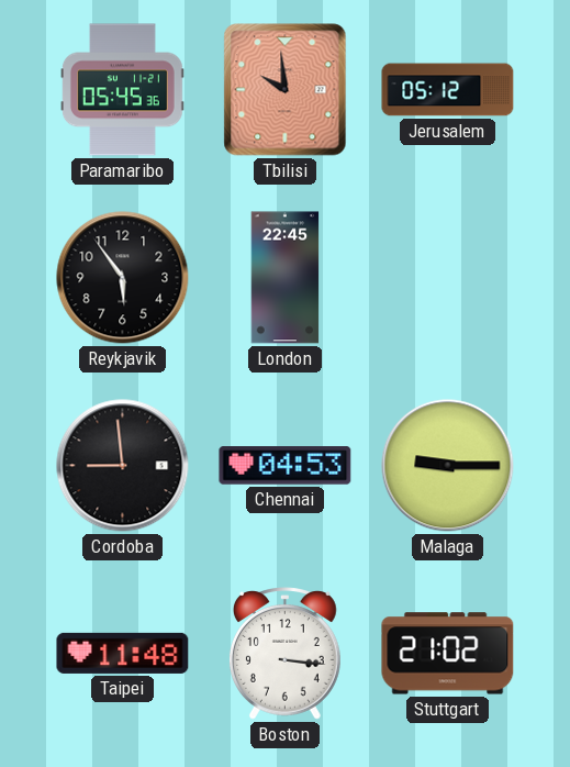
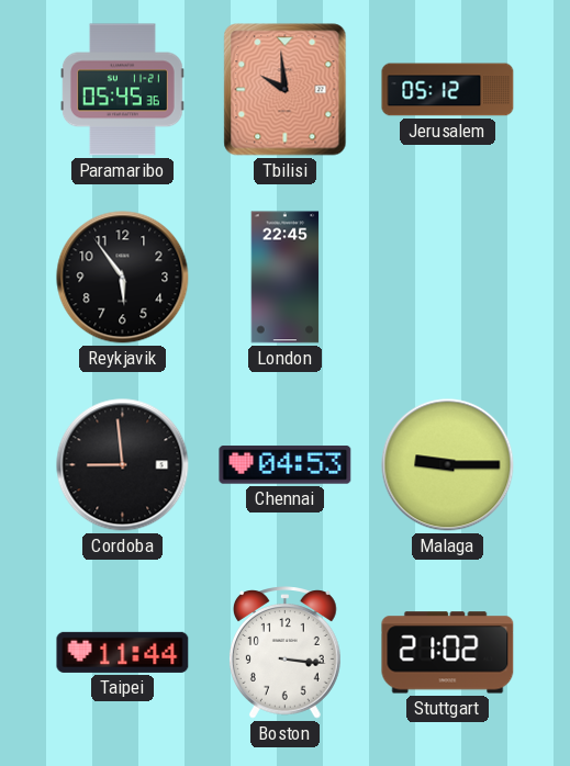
Taipei: 11:48 -> 11:44 (123, 652)
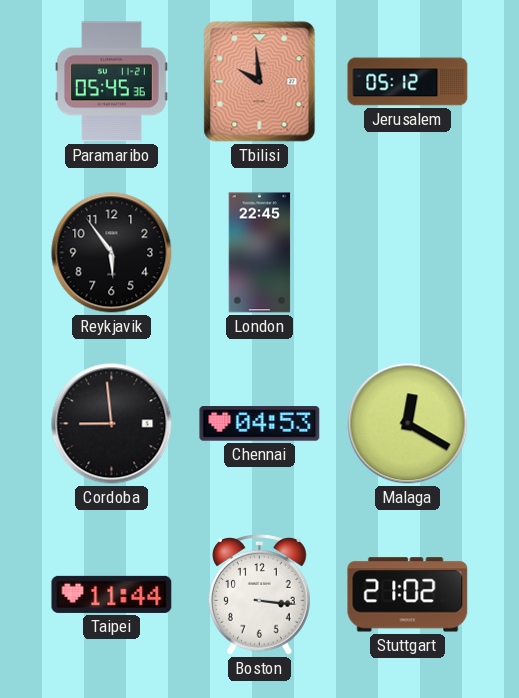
Malaga: 9:15 -> 12:20 (408, 424)
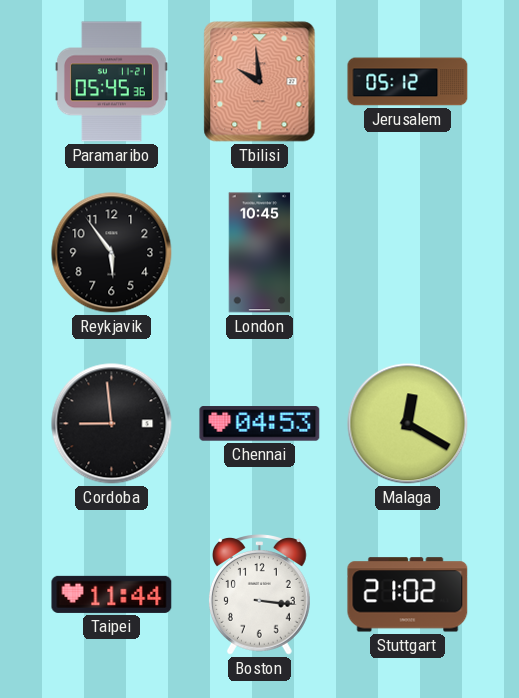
London: 22:45 -> 10:45 (260, 253)
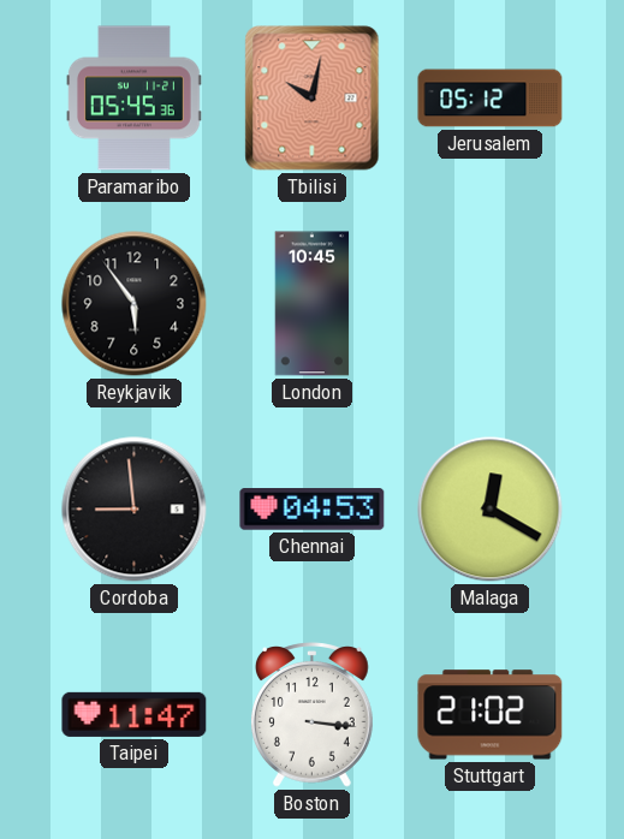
Tbilisi: 9:59 -> 10:02 (313, 99)
Taipei: 11:44 -> 11:47 (135, 714)
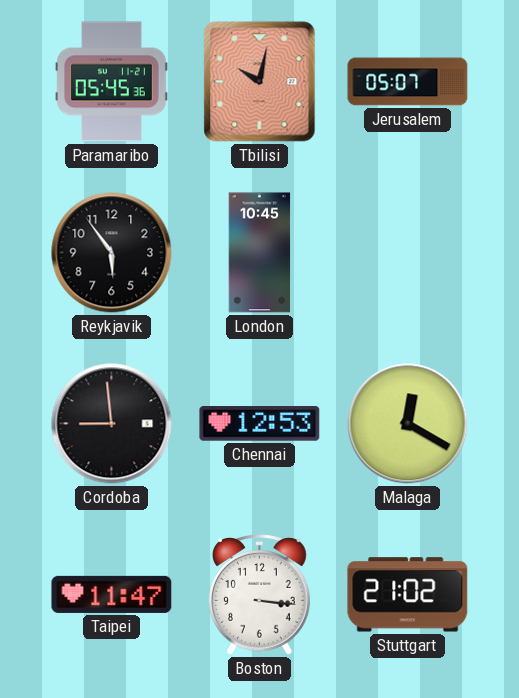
Jerusalem: 05:12 -> 05:07 (408, 82)
Chennai: 04:53 -> 12:53 (260, 424)
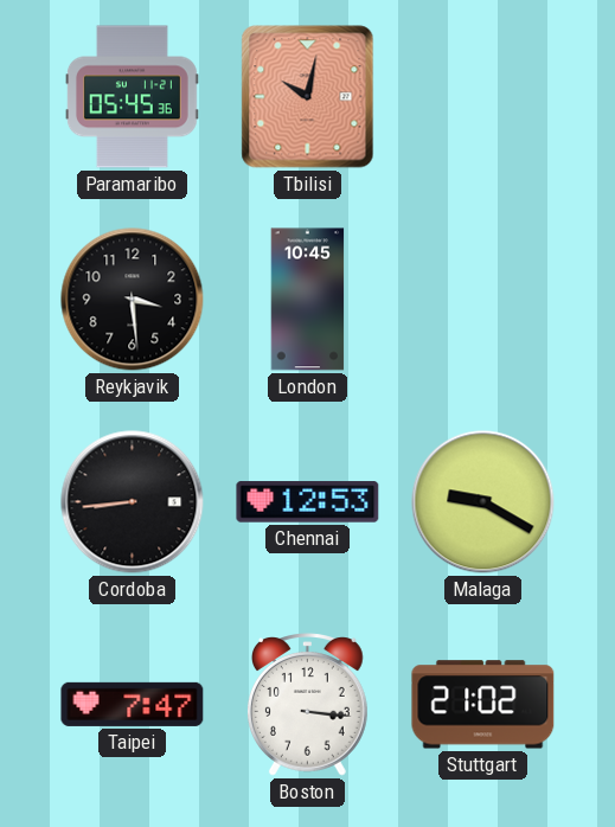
Jerusalem: 05:07 -> none (408, 82)
Reykjavik: 5:54 -> 3:29 (133, 300)
Cordoba: 8:59 -> 8:44 (133, 502)
Malaga: 12:20 -> 9:20 (483, 502)
Taipei: 11:47 -> 7:47 (133, 704)
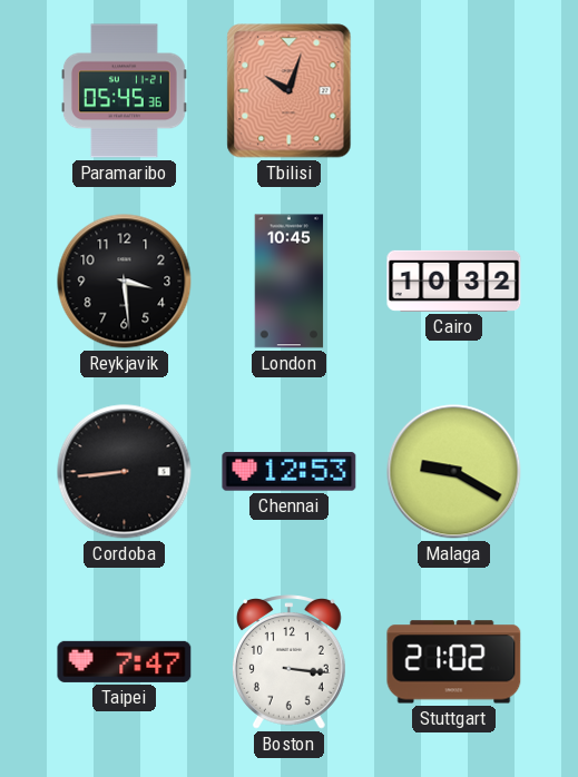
Tbilisi: 10:02 -> 10:03 (290, 91)
Cairo: none -> 10:32 (454, 281)
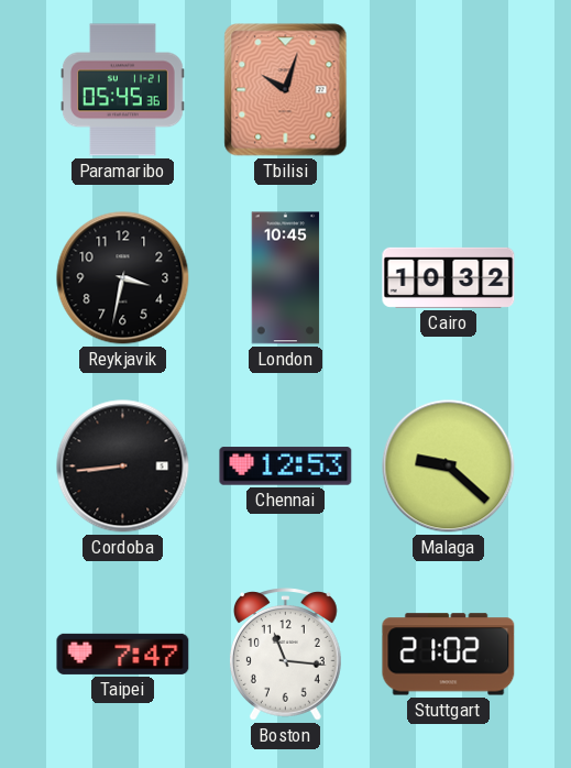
Reykjavik: 3:29 -> 3:32 (123, 278)
Malaga: 9:20 -> 9:22 (449, 467)
Boston: 3:16 -> 11:16 (285, 655)
